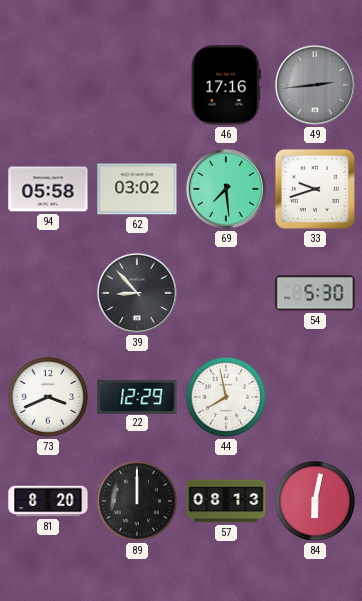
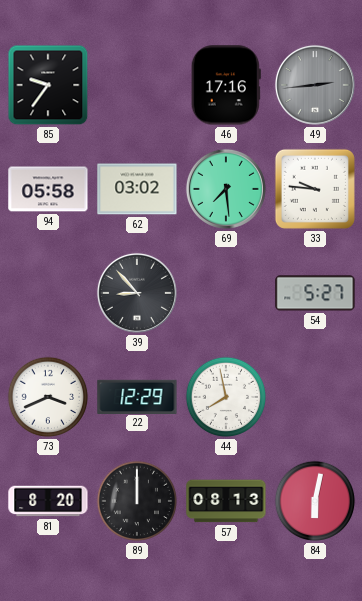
85: none -> 9:36 (48, 85)
33: 9:42 -> 9:46 (315, 189)
54: 5:30 -> 5:27 (315, 293)
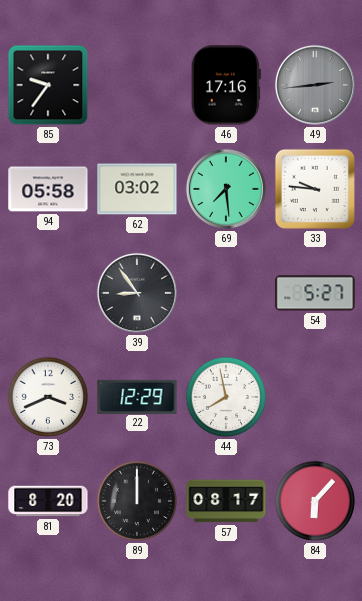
39: 8:53 -> 8:54 (137, 293)
57: 08:13 -> 08:17 (226, 501)
84: 6:02 -> 6:07 (315, 501)
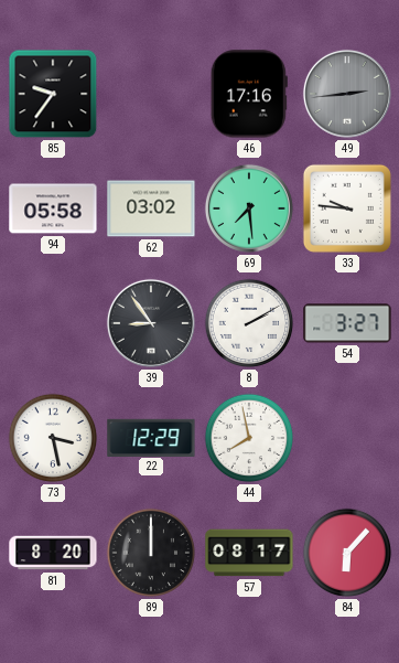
8: none -> 2:10 (249, 323)
54: 5:27 -> 3:27 (347, 323)
73: 3:41 -> 3:28 (53, 438)
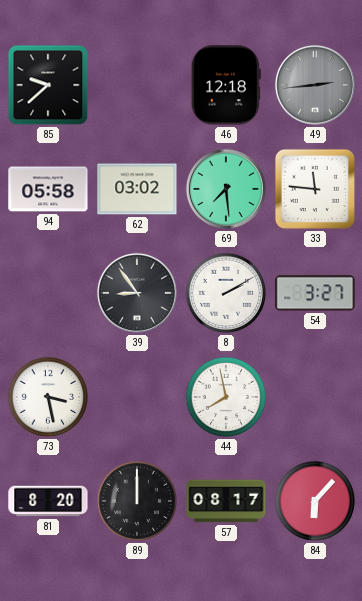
85: 9:36 -> 9:38 (48, 85)
46: 17:16 -> 12:18 (226, 85)
33: 9:46 -> 11:46 (315, 189)
22: 12:29 -> none (151, 437)
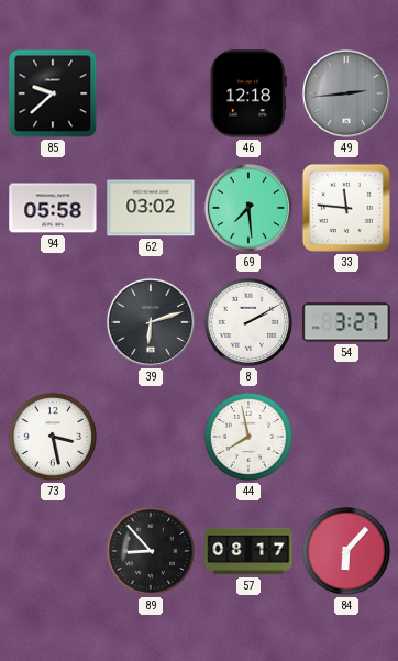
39: 8:54 -> 6:12 (151, 322)
81: 8:20 -> none (48, 501)
89: 12:00 -> 8:53 (151, 551)
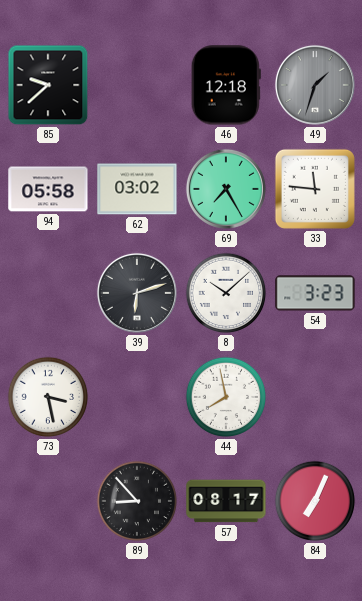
49: 2:44 -> 1:33 (315, 85)
69: 7:29 -> 7:25 (226, 189)
8: 2:10 -> 10:08 (226, 293)
54: 3:27 -> 3:23 (315, 293)
84: 6:07 -> 7:04 (315, 501)
